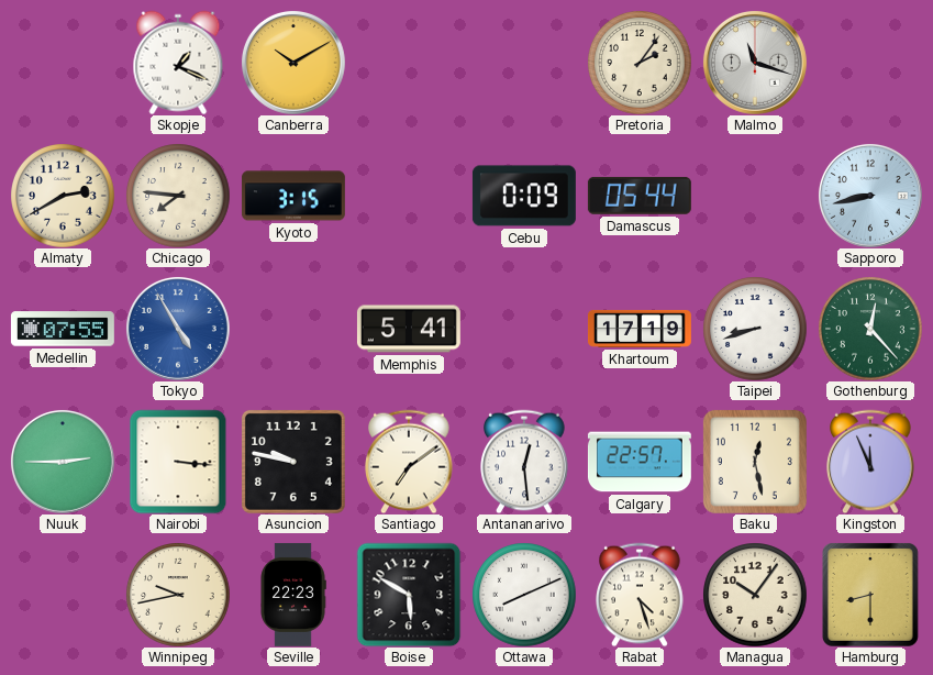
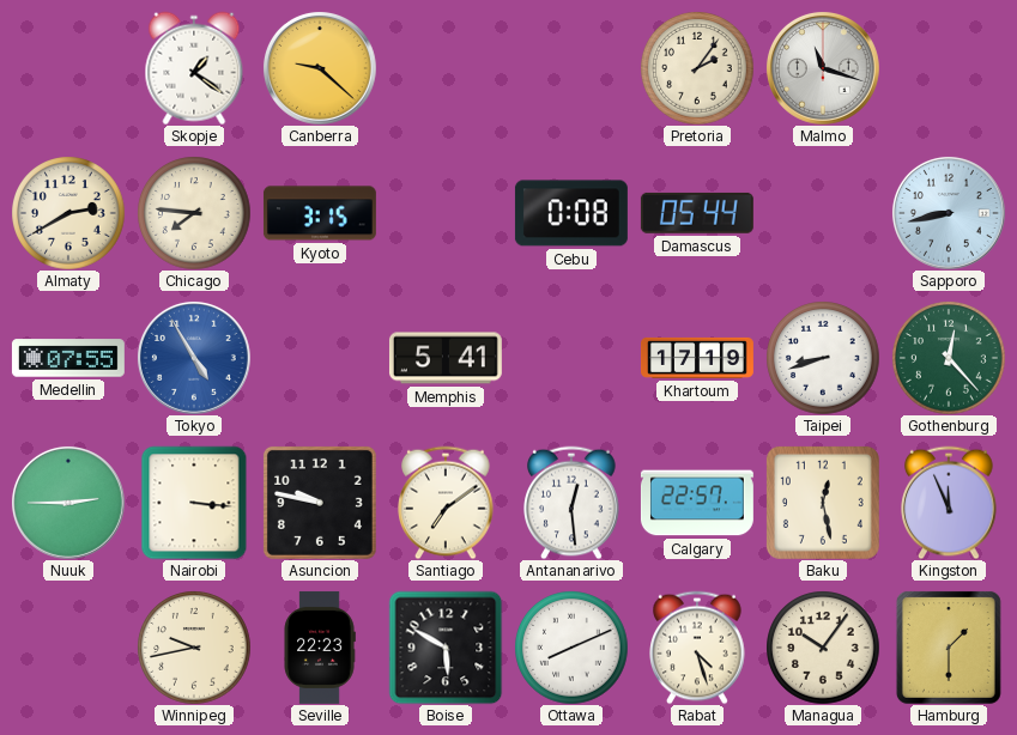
Skopje: 1:19 -> 1:21 (194, 68)
Canberra: 10:10 -> 9:22 (320, 68)
Cebu: 0:09 -> 0:08 (571, 213)
Hamburg: 8:30 -> 1:30 (949, 648)
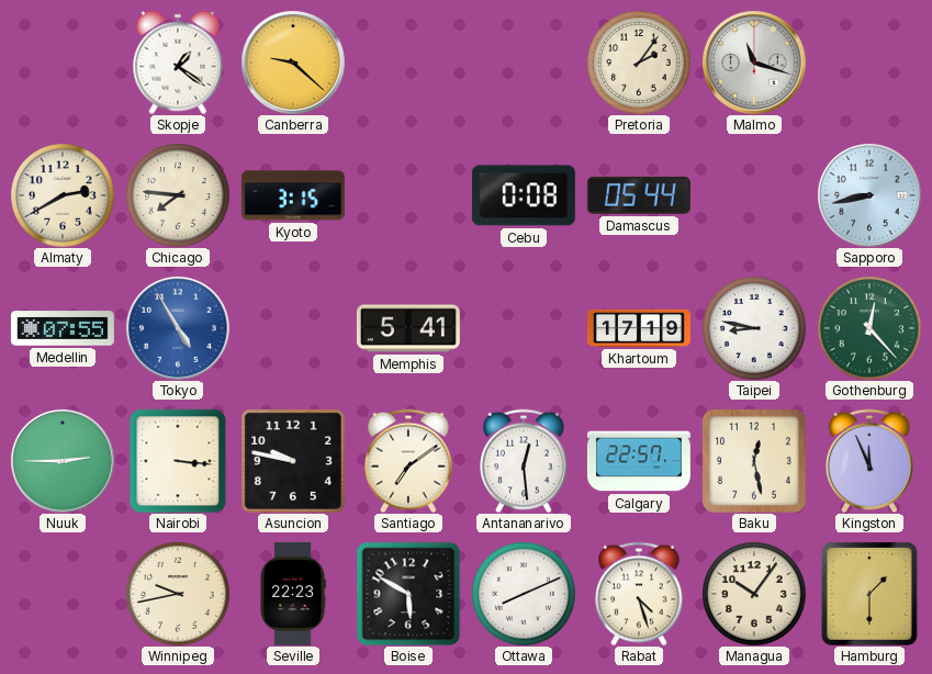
Taipei: 8:42 -> 8:47 (754, 328)
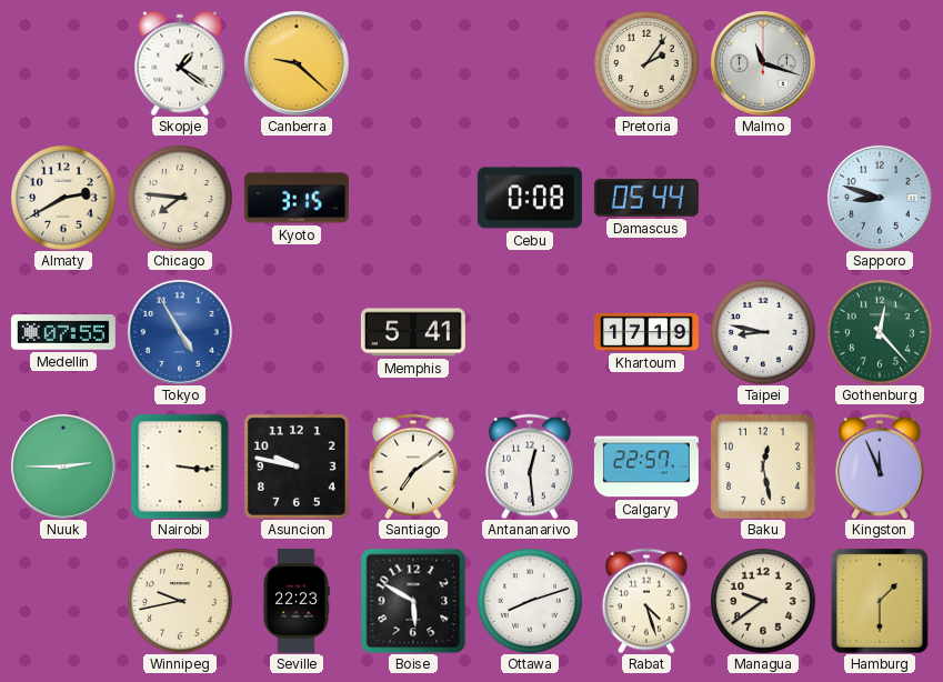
Sapporo: 8:43 -> 8:48 (880, 198)
Ottawa: 8:11 -> 8:12 (530, 601)
Managua: 10:06 -> 9:39 (763, 601)
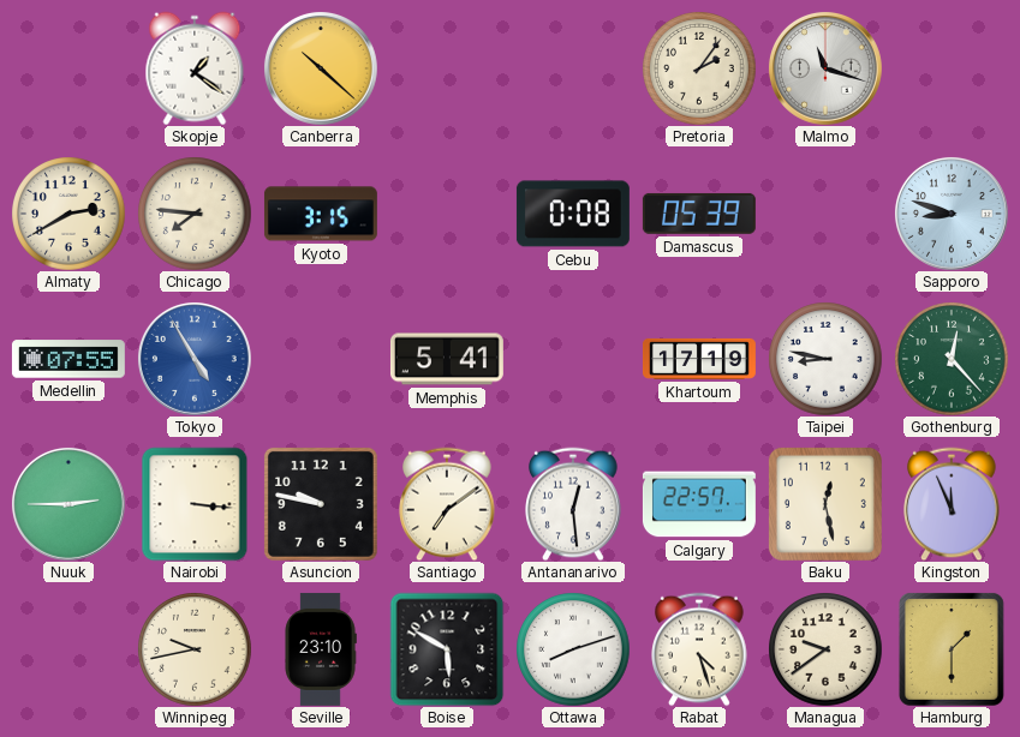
Canberra: 9:22 -> 10:22 (321, 68)
Damascus: 05:44 -> 05:39 (699, 214)
Seville: 22:23 -> 23:10 (321, 649)
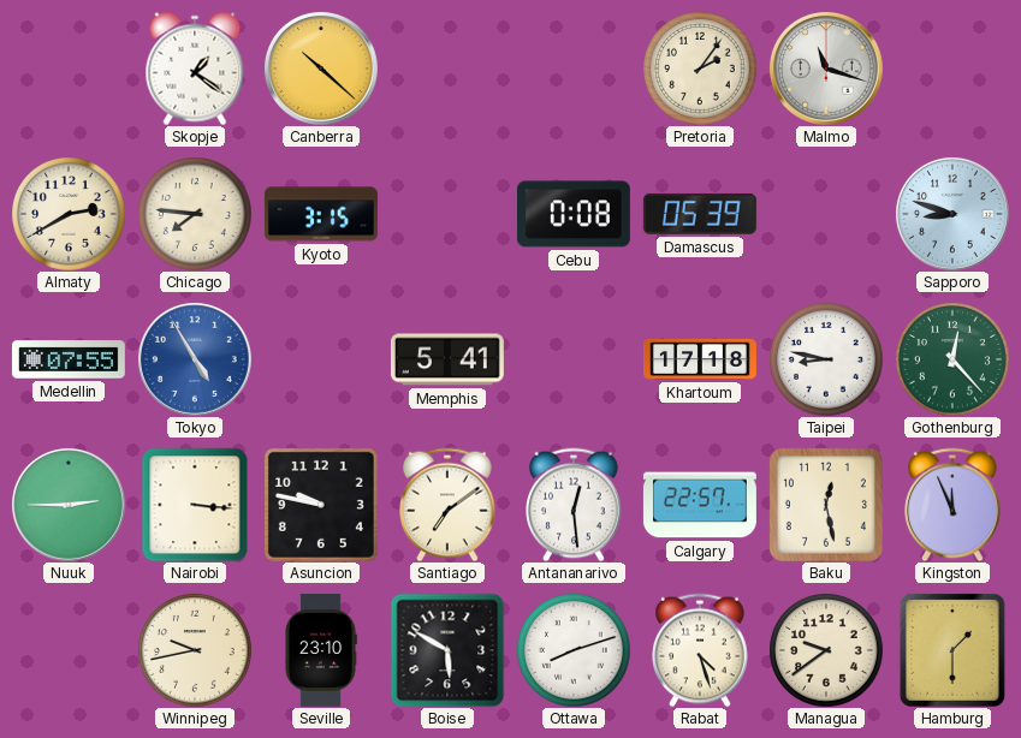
Khartoum: 17:19 -> 17:18 (700, 359)
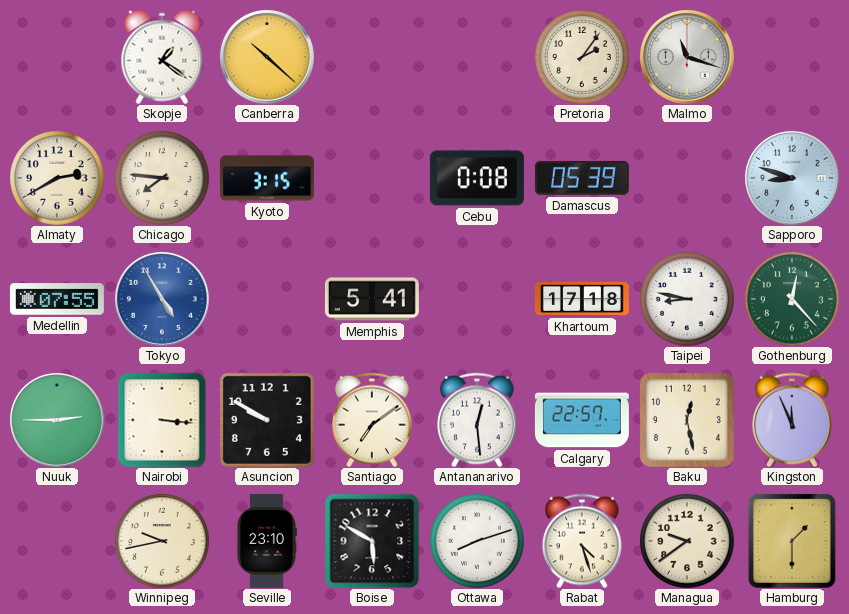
Asuncion: 9:47 -> 9:50 (267, 420)
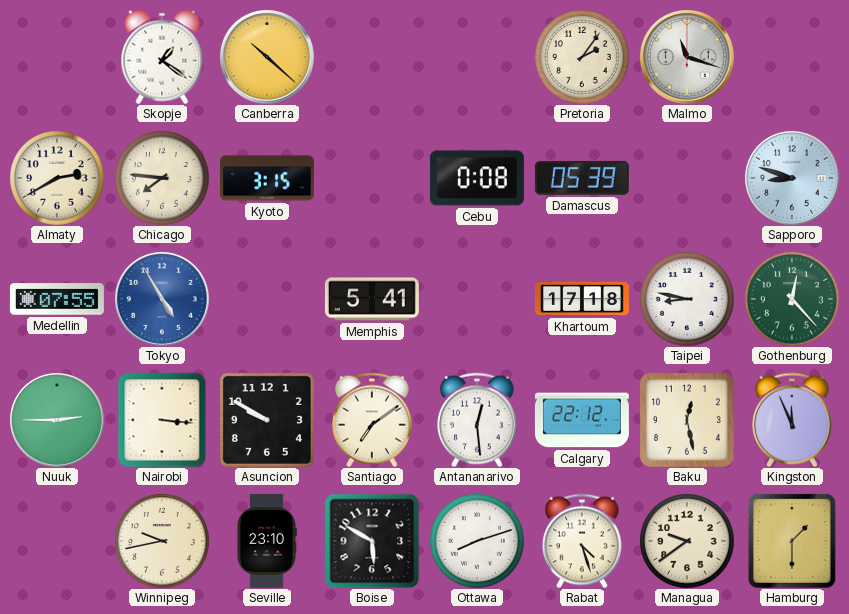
Calgary: 22:57 -> 22:12 (582, 420)
